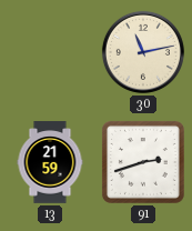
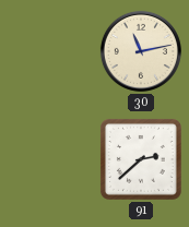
13: 21:59 -> none (50, 162)
91: 2:42 -> 2:38 (141, 159)
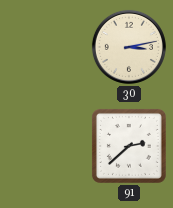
30: 11:13 -> 3:13 (129, 47)
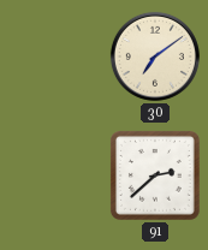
30: 3:13 -> 7:09 (155, 56)
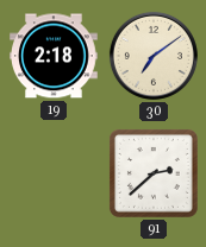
19: none -> 2:18 (55, 56)
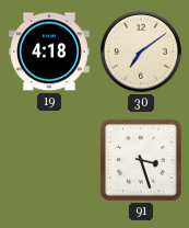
19: 2:18 -> 4:18 (50, 52)
91: 2:38 -> 3:27 (141, 160)
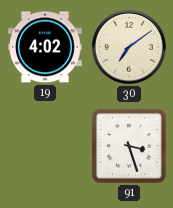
19: 4:18 -> 4:02 (46, 47)
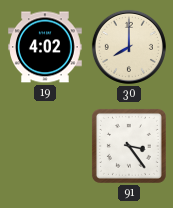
30: 7:09 -> 8:00 (129, 47)
91: 3:27 -> 3:24 (129, 146)
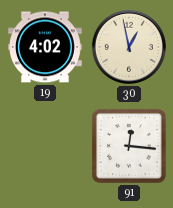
30: 8:00 -> 12:58 (129, 47)
91: 3:24 -> 12:16 (129, 146)
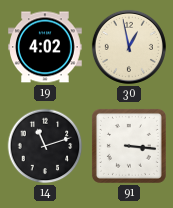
14: none -> 11:12 (45, 146)
91: 12:16 -> 3:16 (129, 146)
